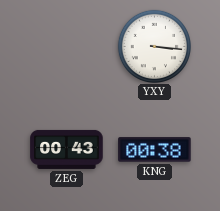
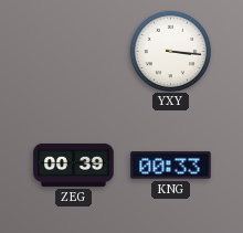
ZEG: 00:43 -> 00:39 (74, 165)
KNG: 00:38 -> 00:33 (171, 166)
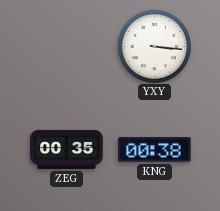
ZEG: 00:39 -> 00:35 (67, 149)
KNG: 00:33 -> 00:38 (155, 150)
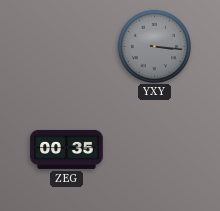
YXY dial: white -> grey (154, 46)
KNG: 00:38 -> none (155, 150)
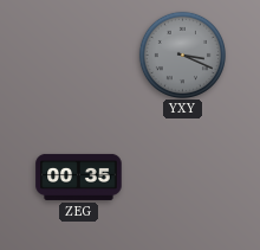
YXY: 3:16 -> 3:19 (182, 55)
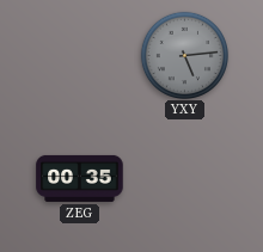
YXY: 3:19 -> 5:14 (184, 55)
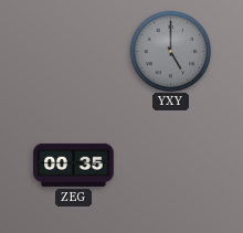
YXY: 5:14 -> 5:00 (170, 51)
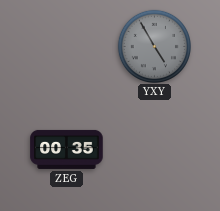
YXY: 5:00 -> 4:55 (154, 46)
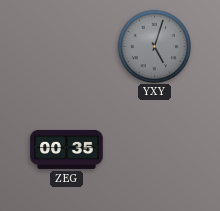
YXY: 4:55 -> 5:03 (154, 46)
